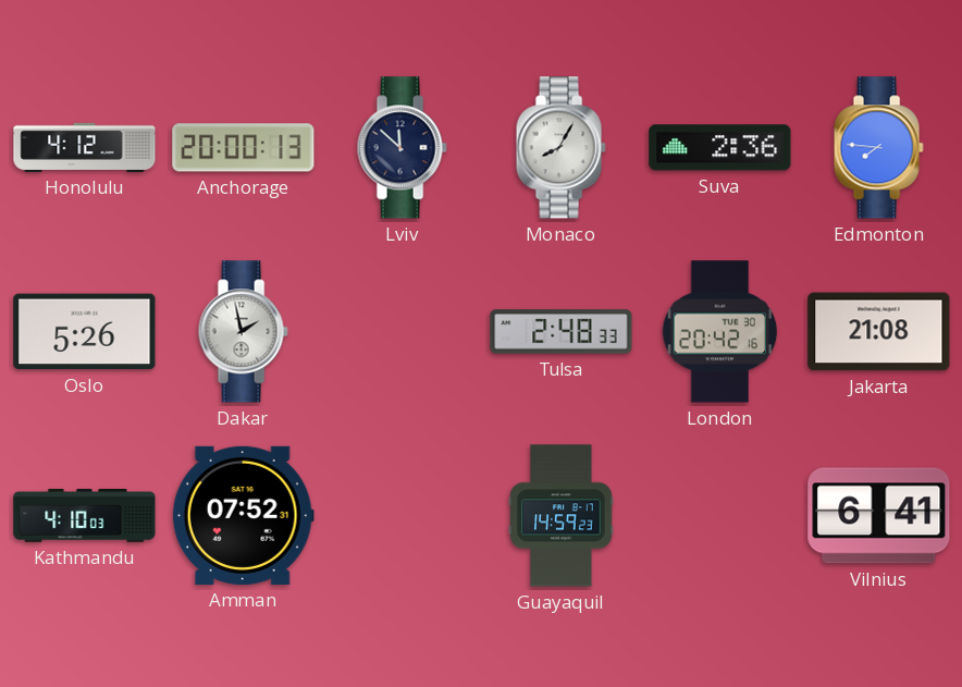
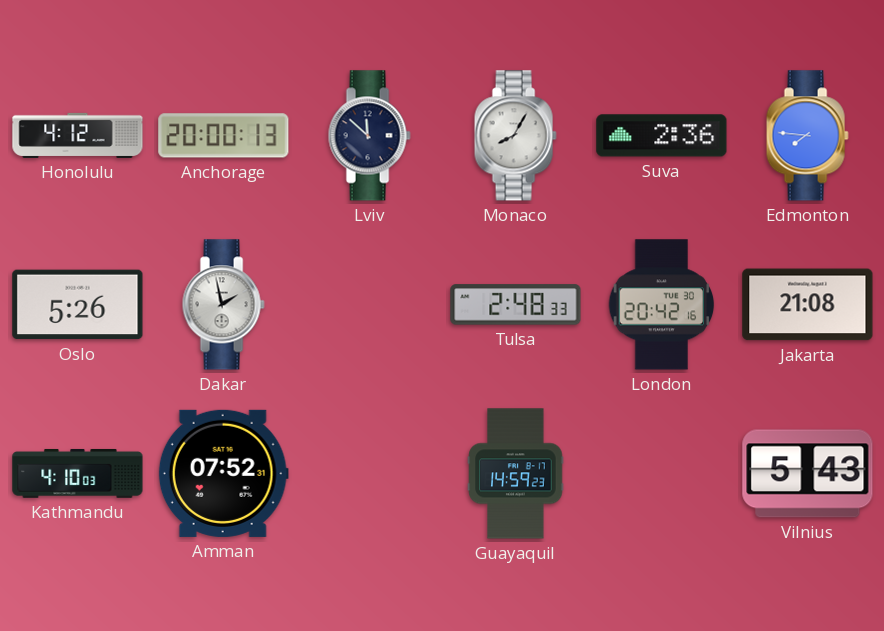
Vilnius: 6:41 -> 5:43 (808, 474)
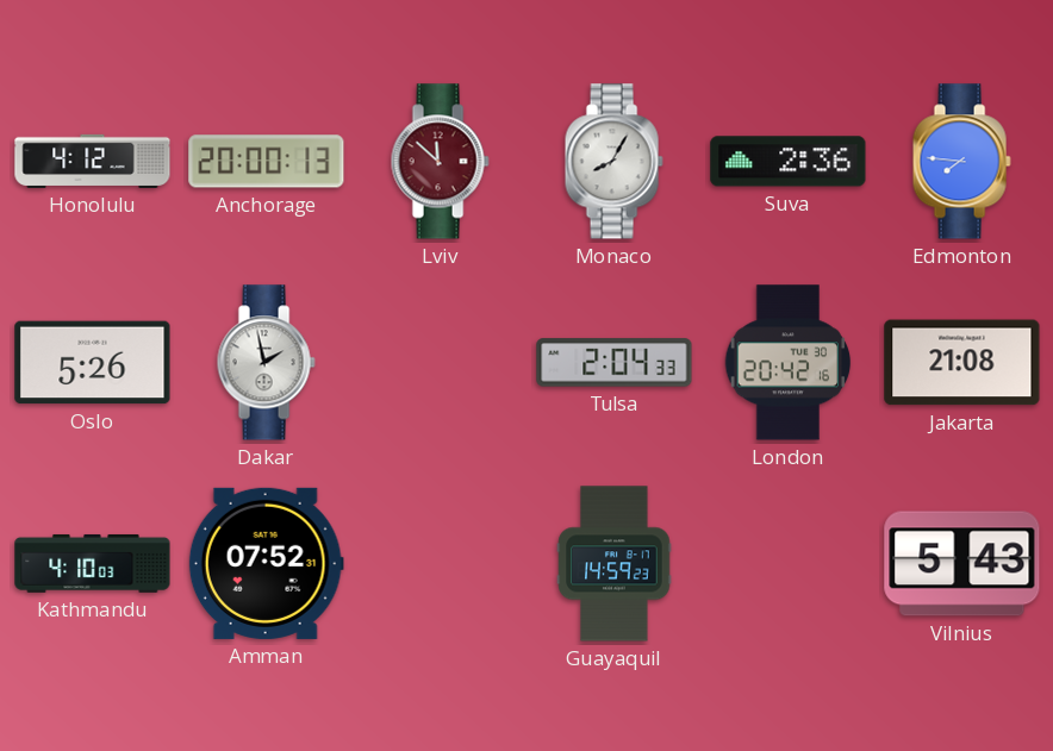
Lviv dial: navy -> burgundy (440, 162)
Tulsa: 2:48 -> 2:04 (615, 363)
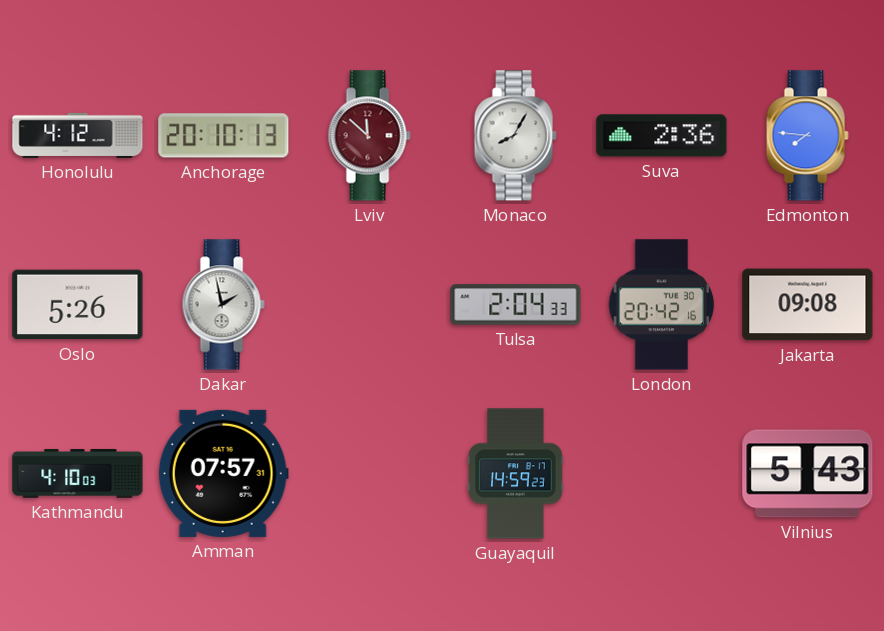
Anchorage: 20:00 -> 20:10 (224, 136)
Jakarta: 21:08 -> 09:08 (808, 305)
Amman: 07:52 -> 07:57 (223, 473)
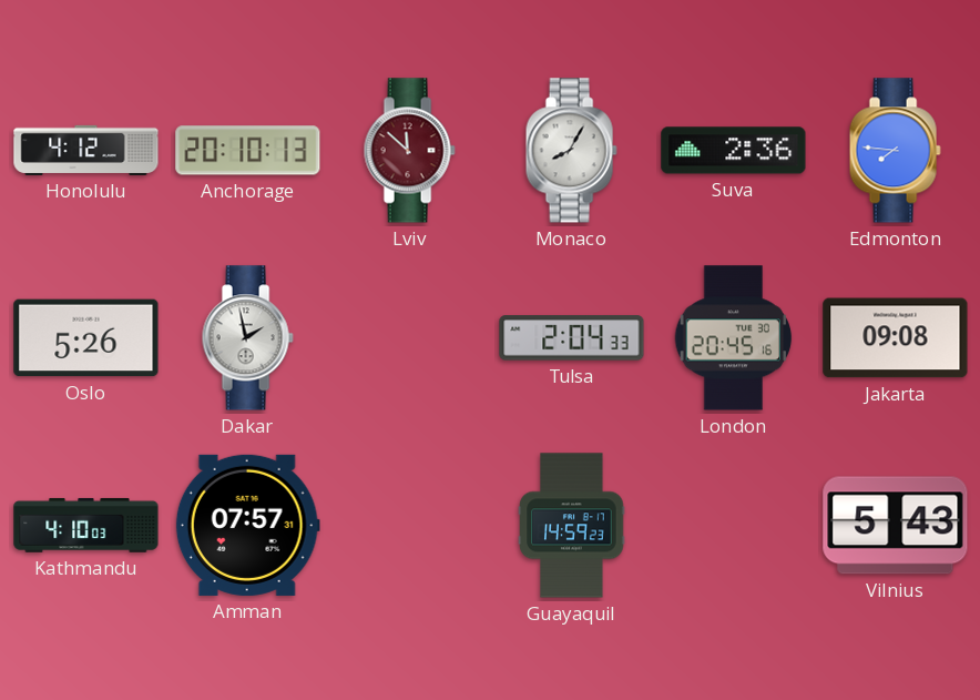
London: 20:42 -> 20:45 (734, 338)
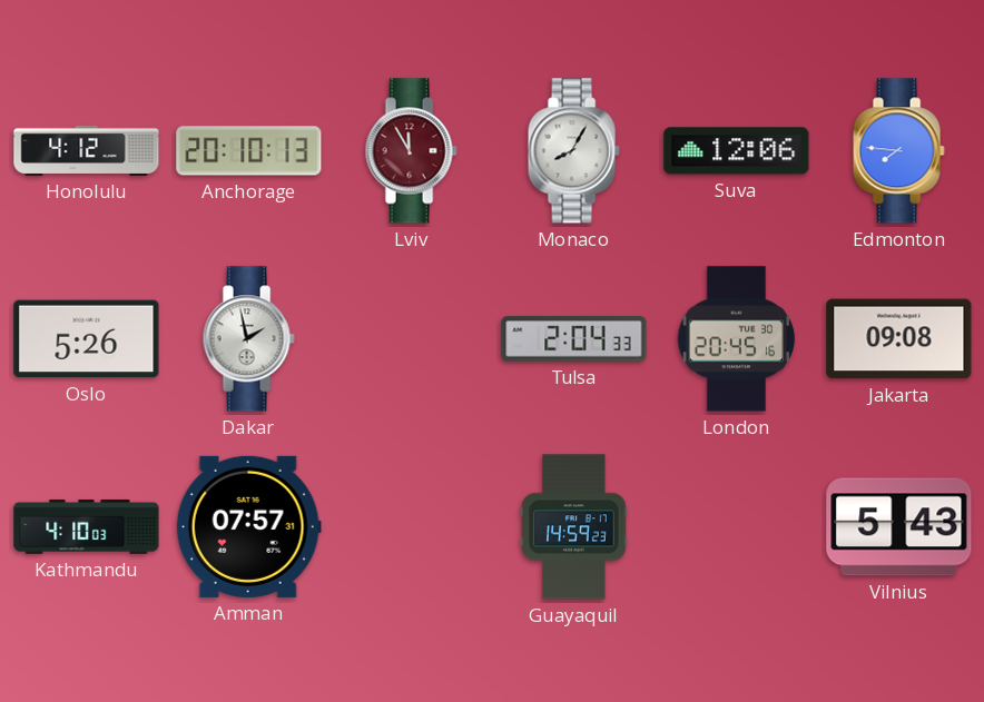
Lviv: 11:52 -> 11:55 (411, 151)
Suva: 2:36 -> 12:06 (737, 151)
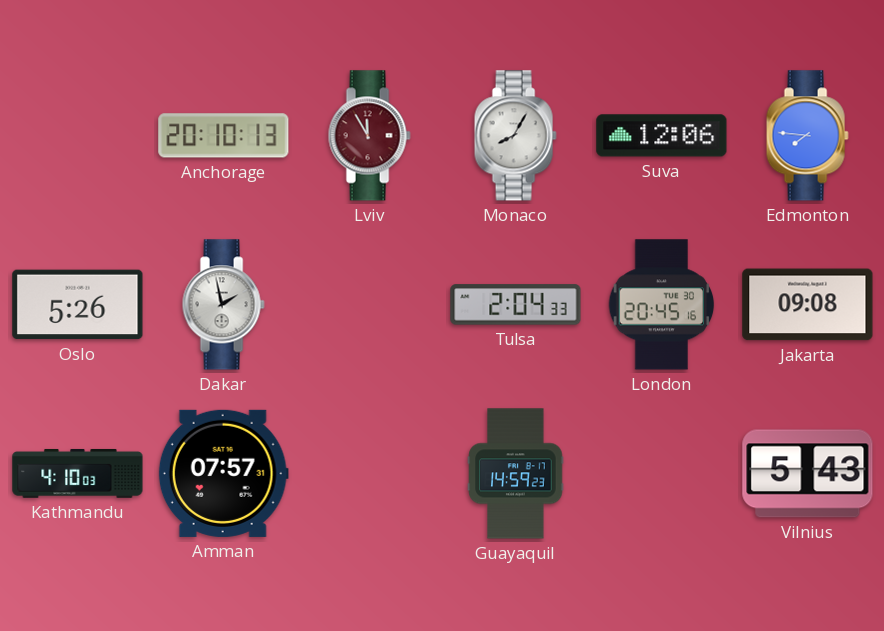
Honolulu: 4:12 -> none (87, 150)
